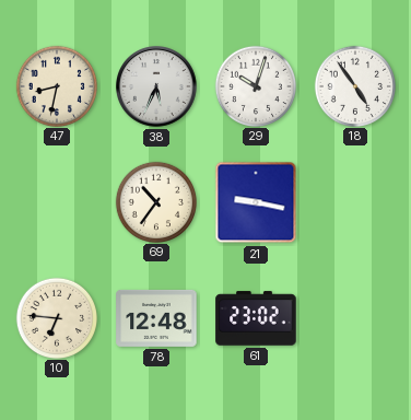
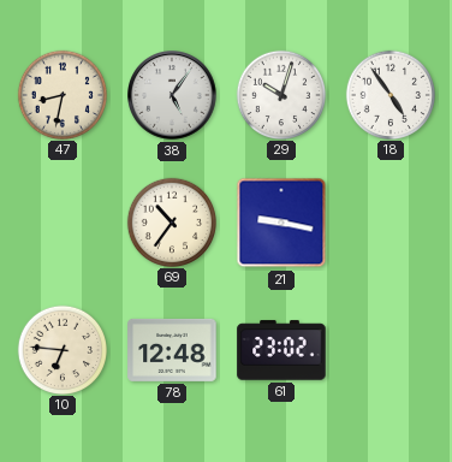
38: 5:34 -> 5:06 (173, 96)
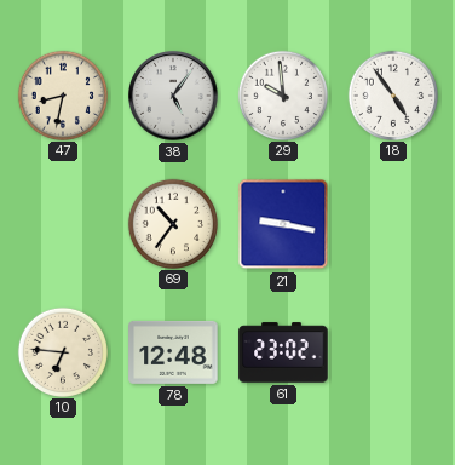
29: 10:03 -> 9:59 (282, 94)
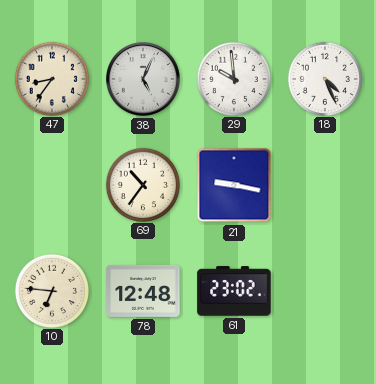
47: 8:32 -> 8:36 (51, 78)
38: 5:06 -> 5:04 (144, 80)
18: 4:54 -> 4:26 (324, 78)
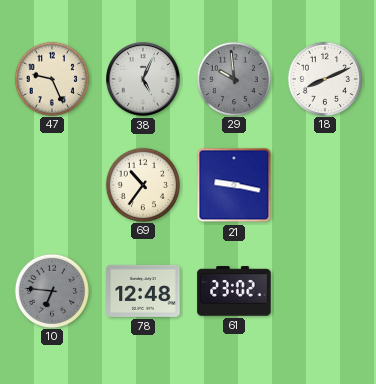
47: 8:36 -> 9:26 (51, 78)
29 dial: white -> grey (233, 78)
18: 4:26 -> 8:11 (324, 78)
10 dial: cream -> grey (51, 290)
